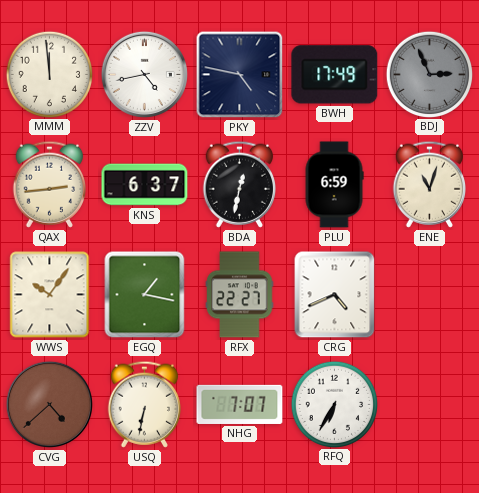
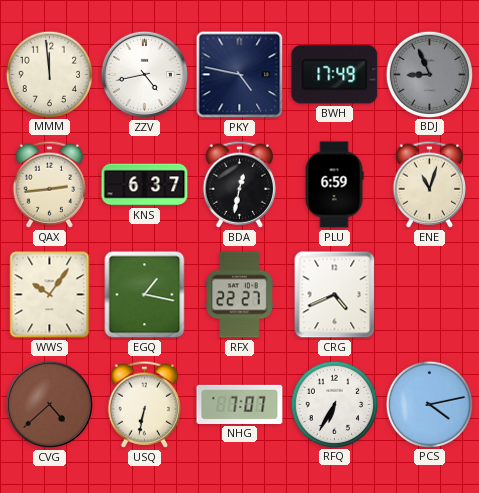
BDJ: 2:56 -> 8:56 (429, 74)
PCS: none -> 4:13 (429, 404)
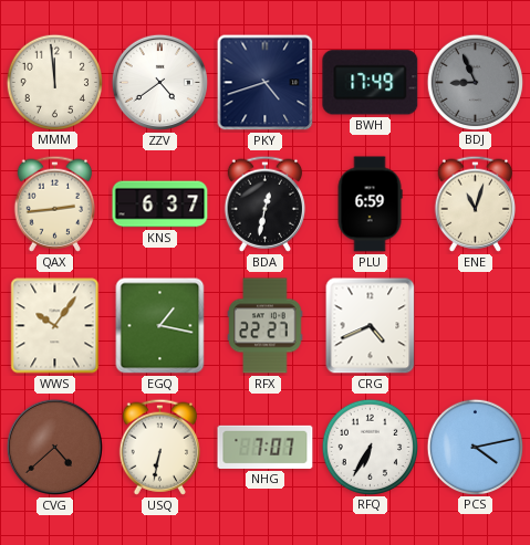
ZZV: 4:43 -> 4:39 (159, 82)
PKY: 4:47 -> 4:42 (266, 83)
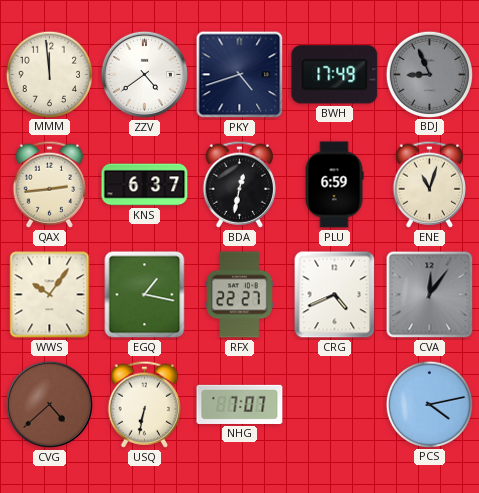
CVA: none -> 12:06 (430, 295)
RFQ: 6:35 -> none (370, 447)
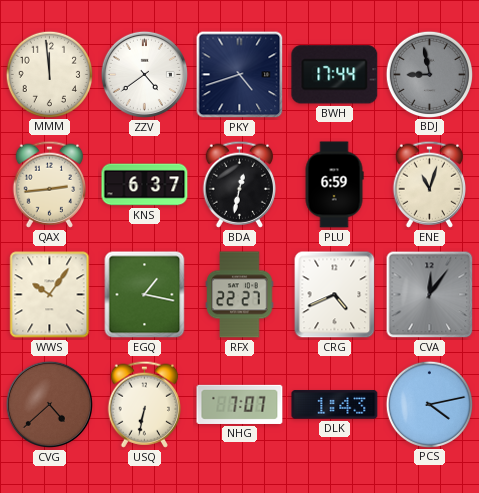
BWH: 17:49 -> 17:44 (335, 75)
BDJ: 8:56 -> 8:58 (429, 74)
DLK: none -> 1:43 (335, 405)
